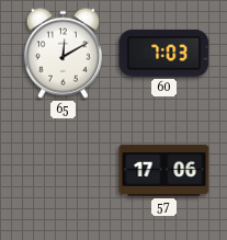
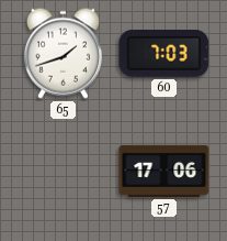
65: 12:10 -> 1:42 (63, 53)
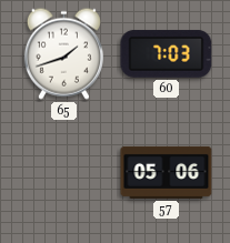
57: 17:06 -> 05:06 (167, 172)
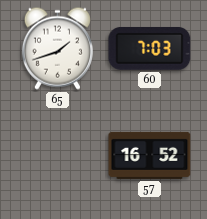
57: 05:06 -> 16:52 (150, 155)
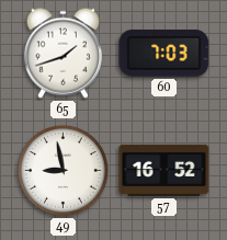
49: none -> 8:58 (63, 170)
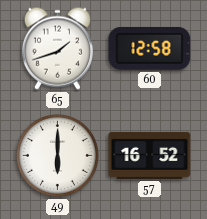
60: 7:03 -> 12:58 (150, 48)
49: 8:58 -> 6:00 (57, 155)
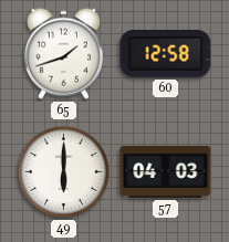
57: 16:52 -> 04:03 (166, 171)
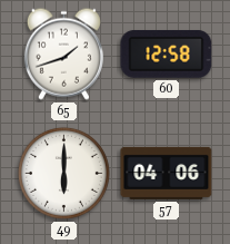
57: 04:03 -> 04:06 (167, 173)
